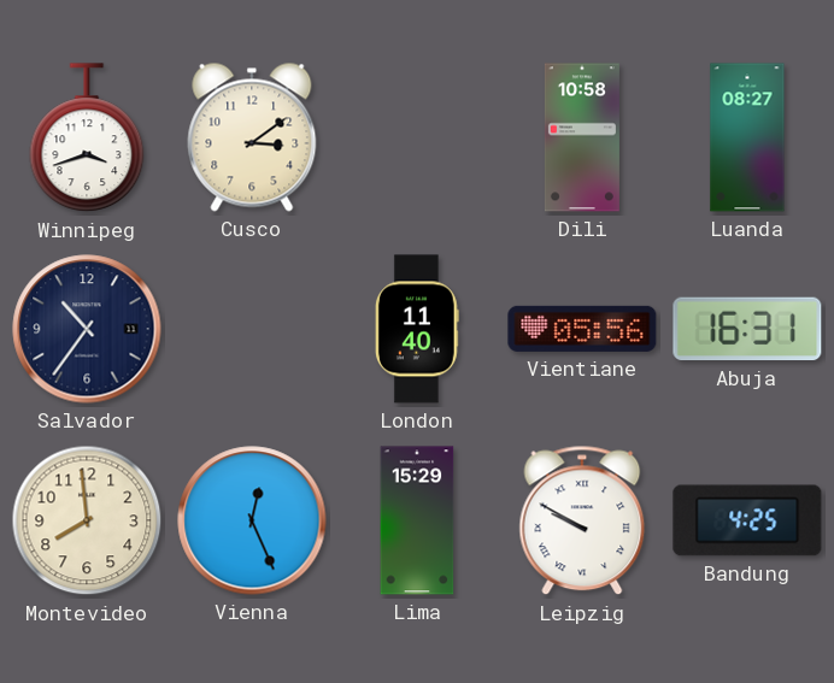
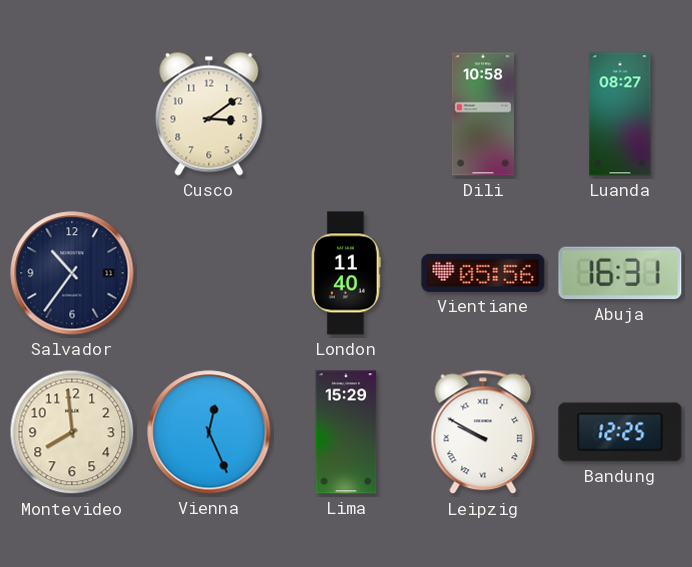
Winnipeg: 3:42 -> none (87, 139)
Bandung: 4:25 -> 12:25 (620, 432)
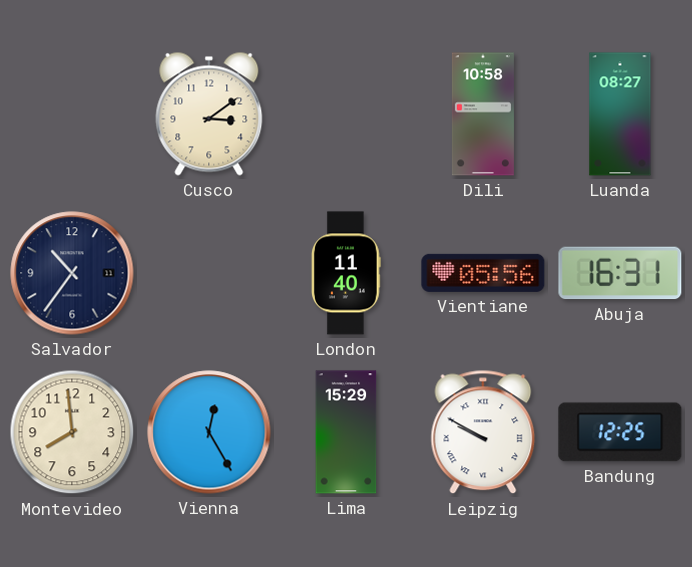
Vienna: 12:26 -> 12:25 (209, 432)
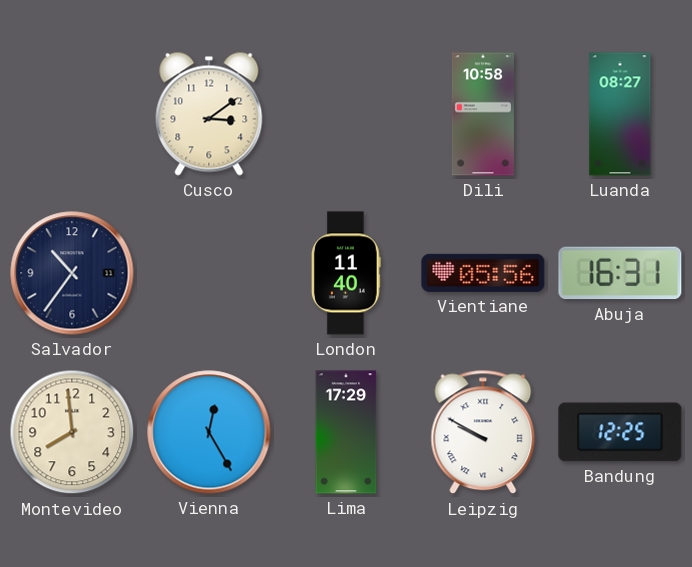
Lima: 15:29 -> 17:29 (346, 432)
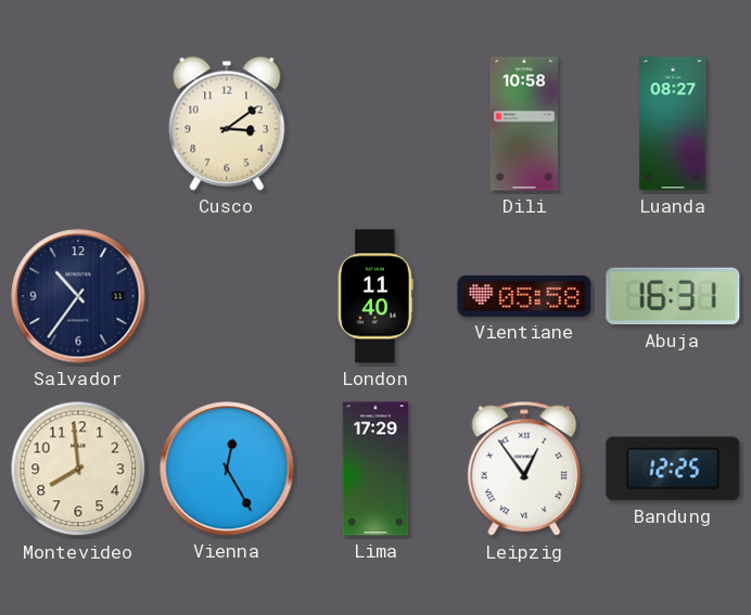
Vientiane: 05:56 -> 05:58 (524, 296)
Leipzig: 9:50 -> 12:54 (524, 469)
